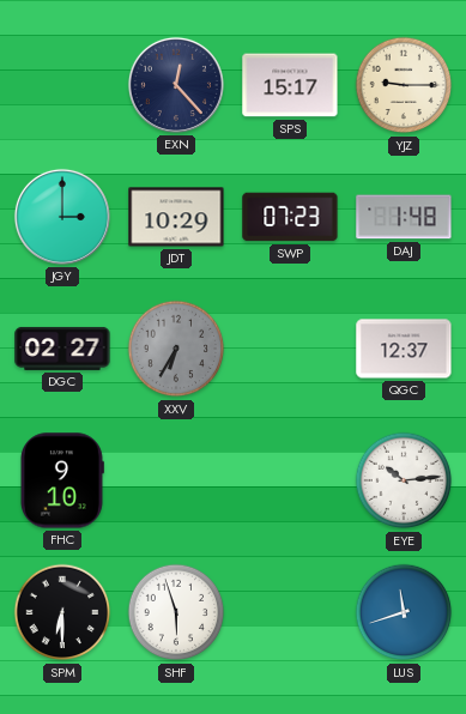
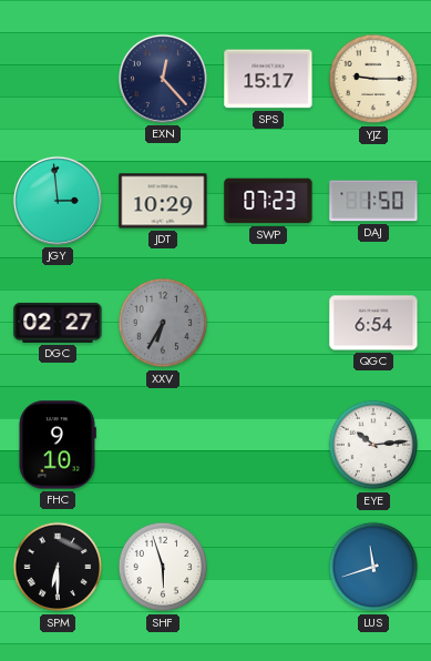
JGY: 3:00 -> 2:59 (58, 201)
DAJ: 1:48 -> 1:50 (373, 201)
QGC: 12:37 -> 6:54 (373, 323)
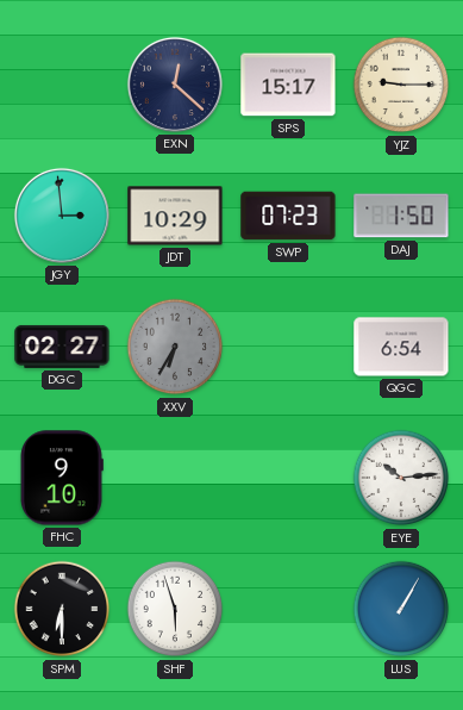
EXN: 12:23 -> 12:22 (175, 85)
LUS: 11:42 -> 1:05 (401, 609)
